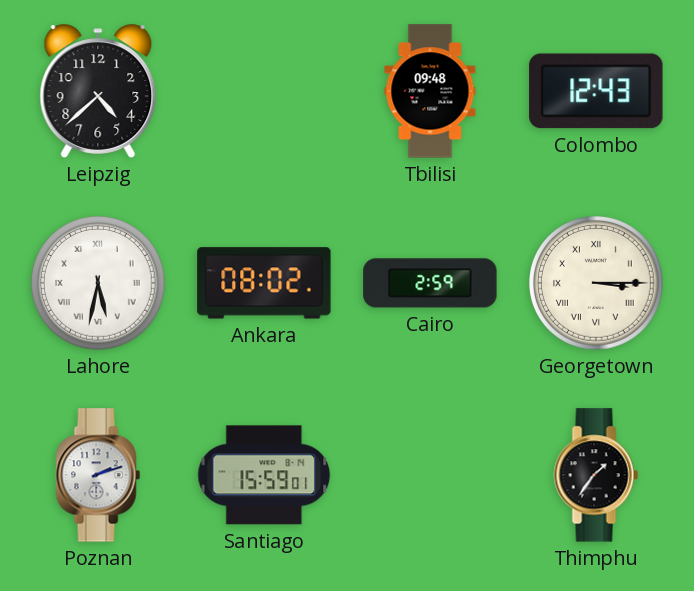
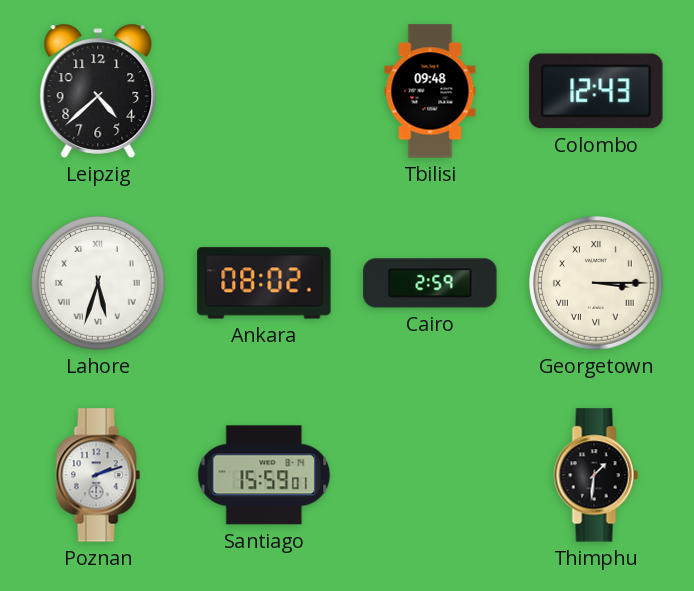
Lahore: 5:32 -> 5:33 (99, 284)
Thimphu: 1:36 -> 1:31 (596, 475)
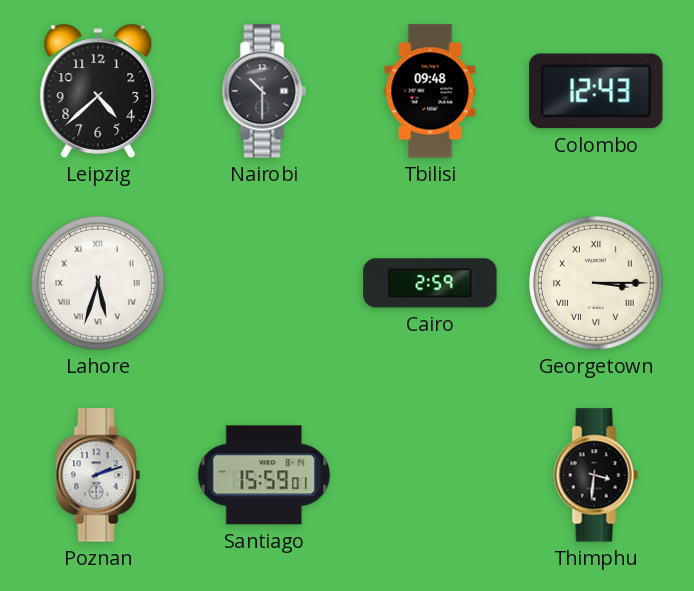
Nairobi: none -> 10:30 (264, 91)
Ankara: 08:02 -> none (264, 283)
Thimphu: 1:31 -> 3:31 (596, 475)
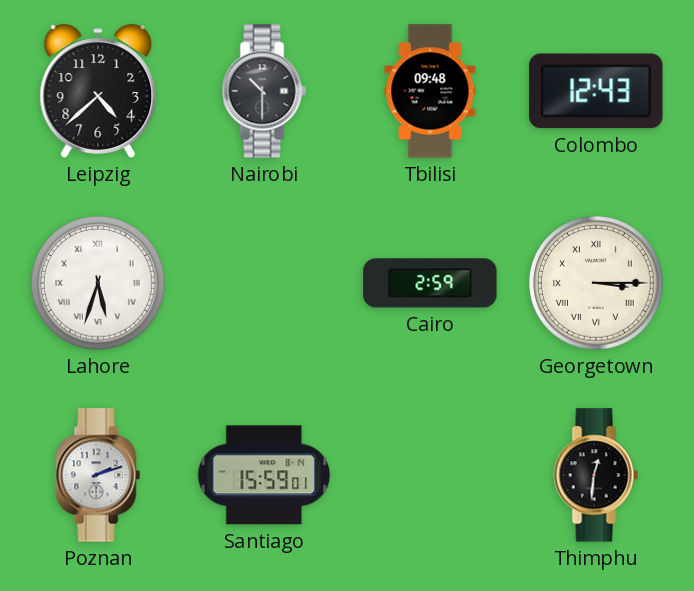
Thimphu: 3:31 -> 12:31 (596, 475)
